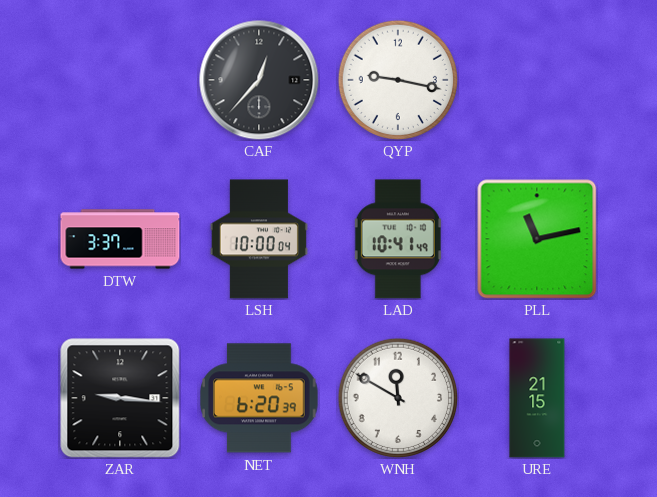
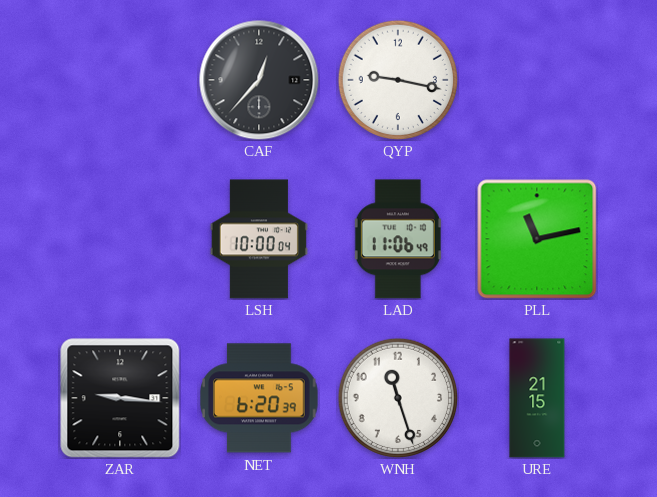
DTW: 3:37 -> none (120, 239)
LAD: 10:41 -> 11:06 (398, 239)
WNH: 11:50 -> 11:27 (397, 397)
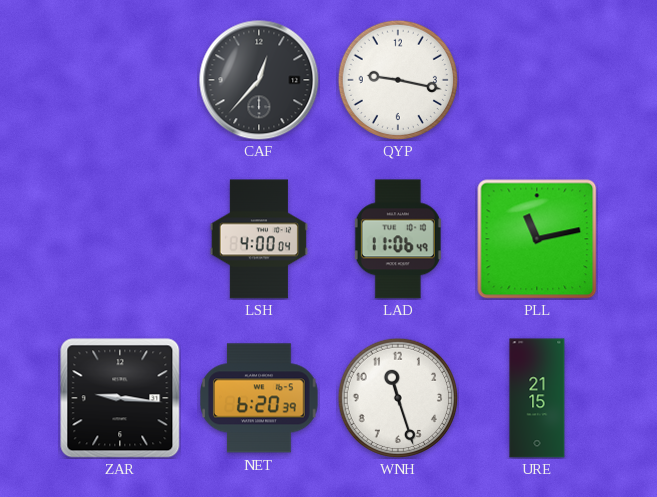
LSH: 10:00 -> 4:00 (259, 239)
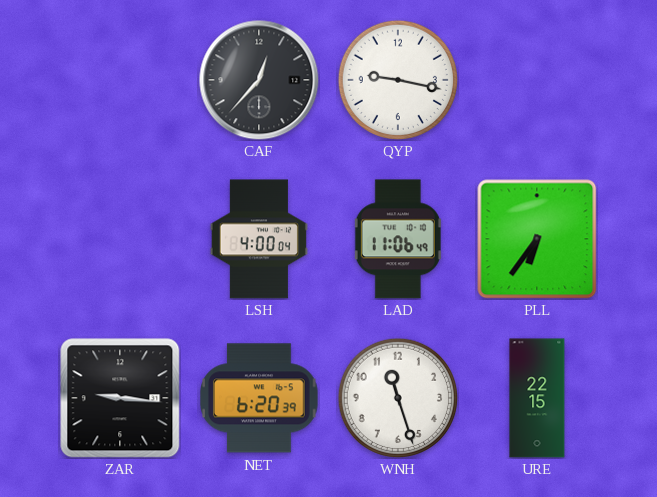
PLL: 11:13 -> 6:36 (537, 239)
URE: 21:15 -> 22:15 (537, 398)
